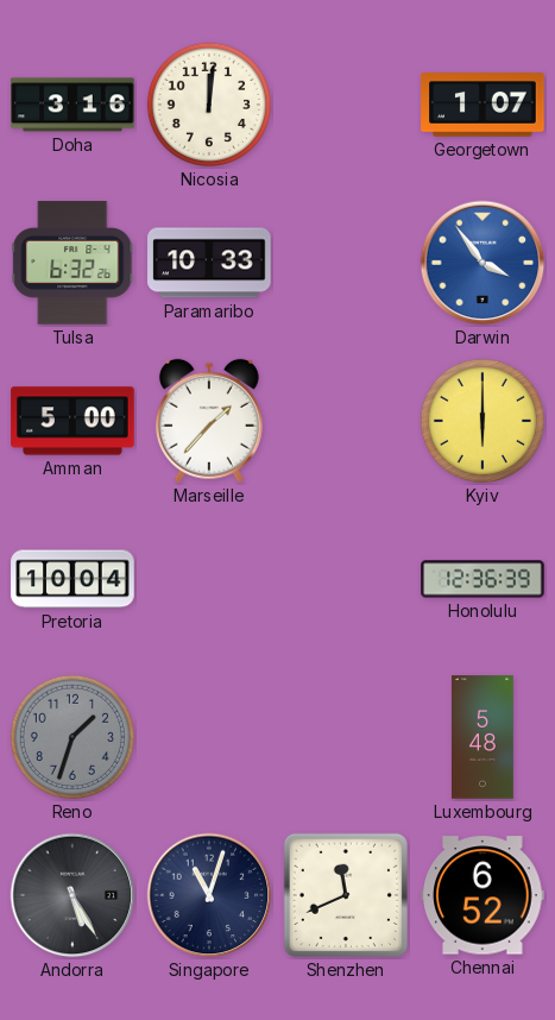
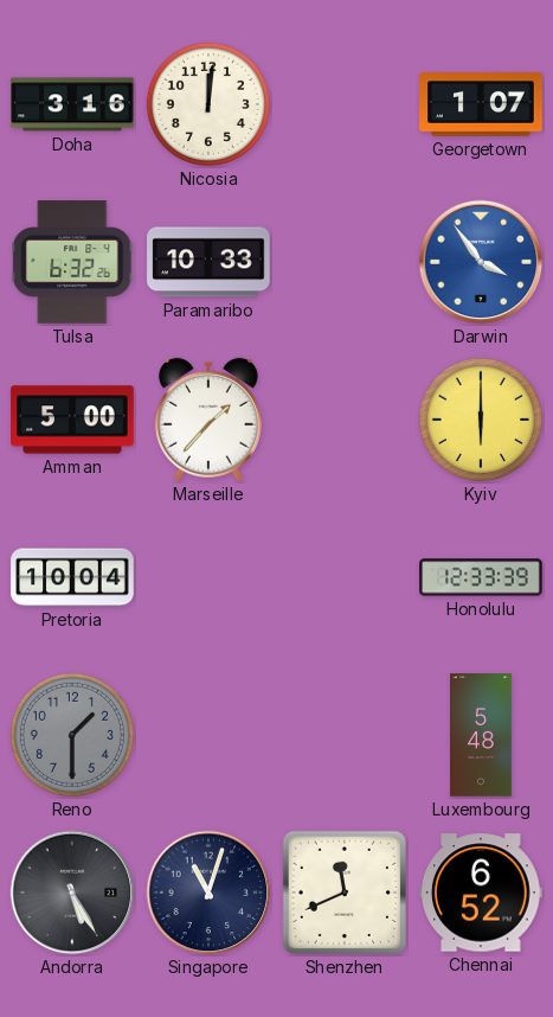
Honolulu: 12:36 -> 12:33 (481, 577)
Reno: 1:33 -> 1:30 (72, 735)
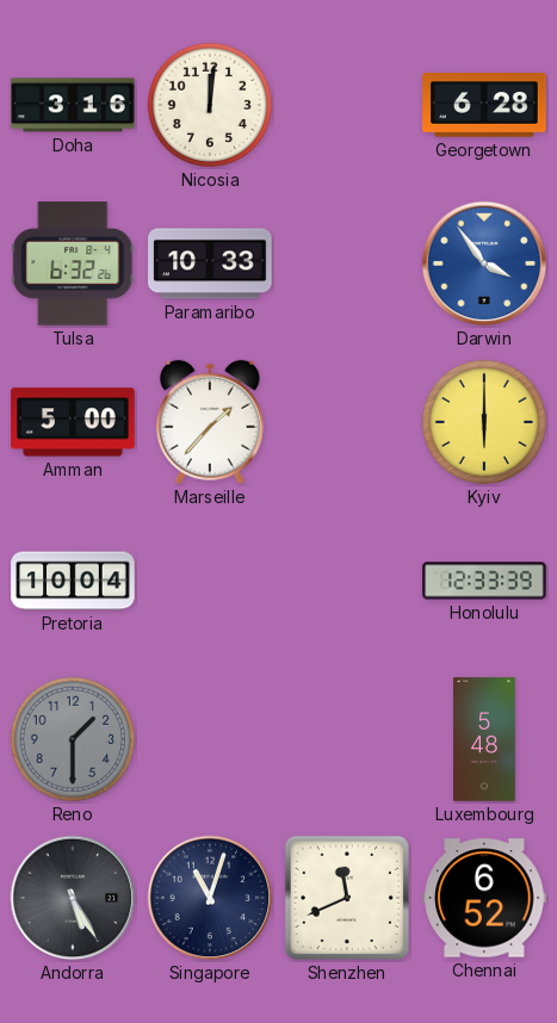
Georgetown: 1:07 -> 6:28 (484, 105)
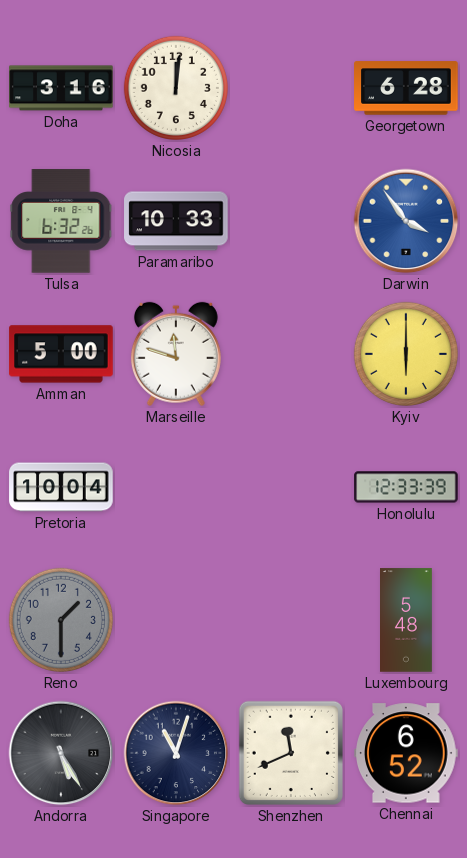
Marseille: 1:37 -> 11:48 (176, 354)
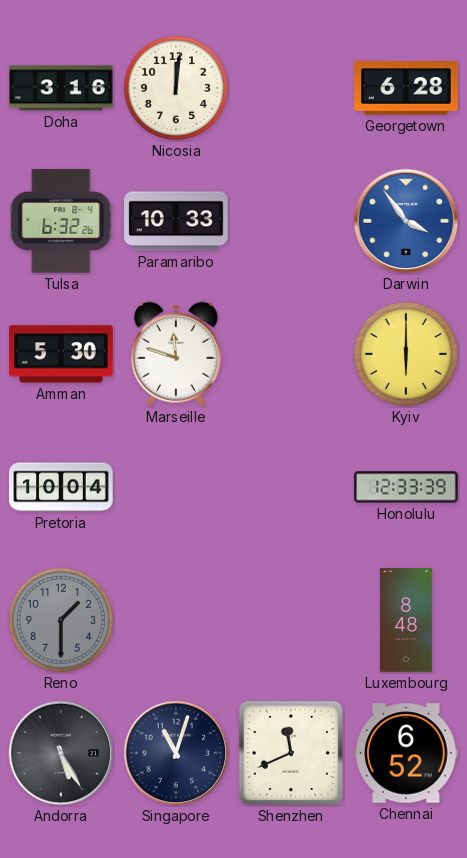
Amman: 5:00 -> 5:30 (61, 354)
Luxembourg: 5:48 -> 8:48 (407, 620)
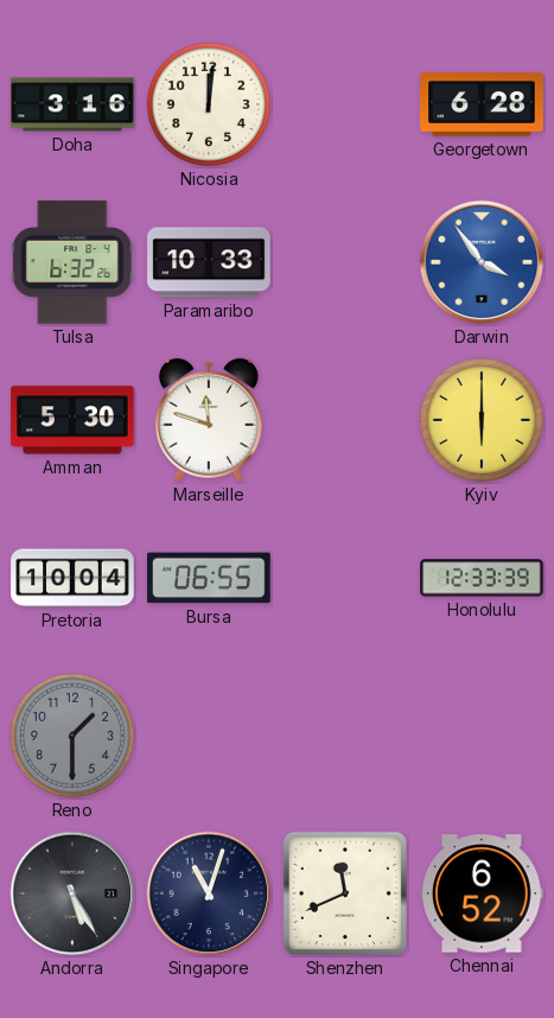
Bursa: none -> 06:55 (209, 578)
Luxembourg: 8:48 -> none (407, 620)
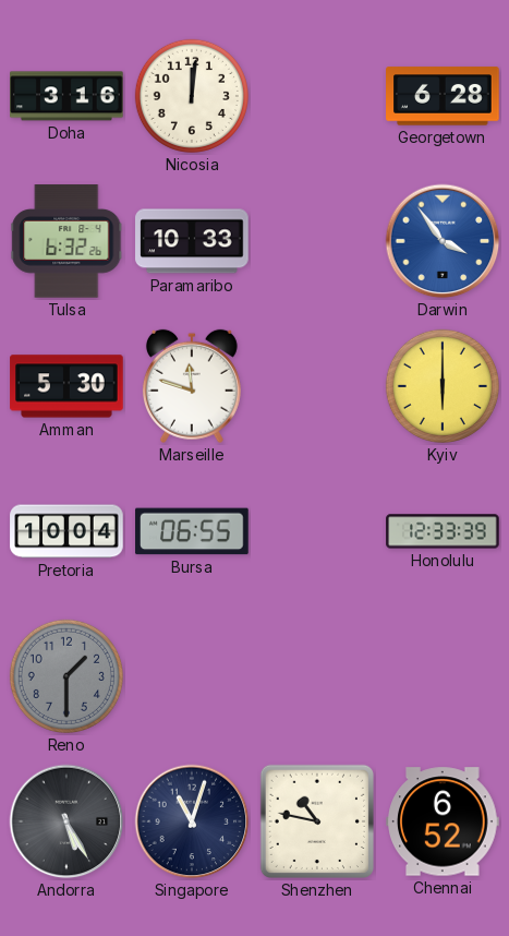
Shenzhen: 11:41 -> 10:47 (317, 821)
